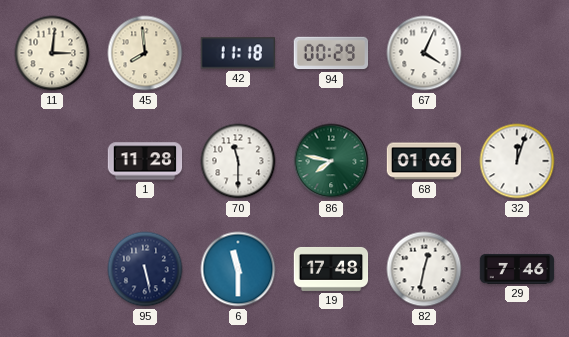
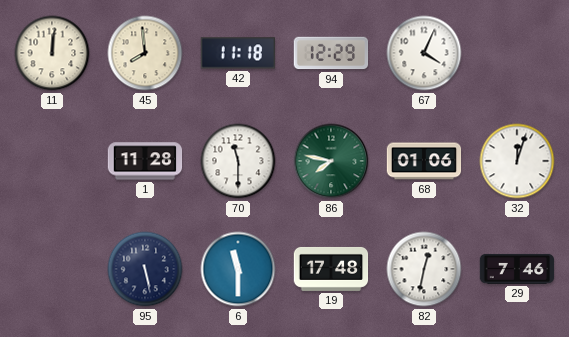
11: 3:01 -> 12:01 (52, 53)
94: 00:29 -> 12:29 (331, 53)
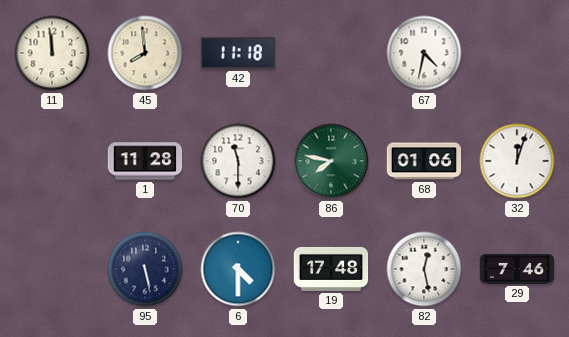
11: 12:01 -> 11:59 (52, 53)
94: 12:29 -> none (331, 53)
67: 4:04 -> 4:32 (424, 53)
6: 11:30 -> 4:30 (238, 269)
82: 12:32 -> 12:28 (424, 269)
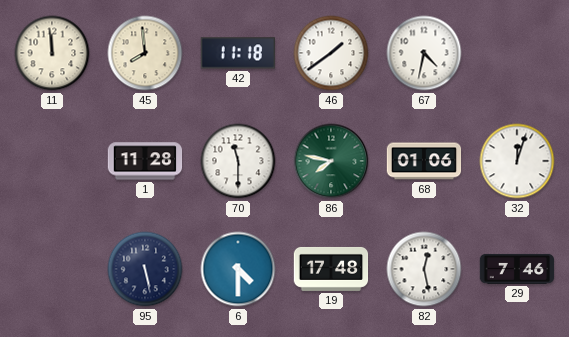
46: none -> 1:39 (331, 53)
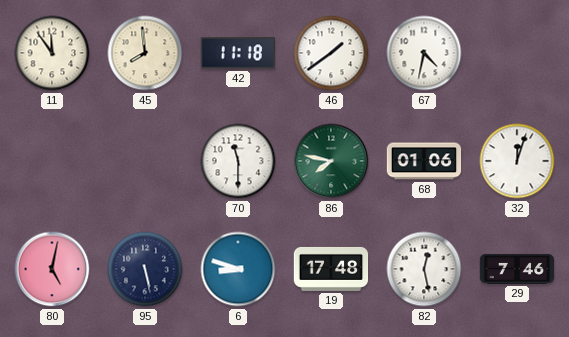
11: 11:59 -> 11:54 (52, 53)
1: 11:28 -> none (145, 161)
80: none -> 5:02 (52, 269)
6: 4:30 -> 8:48 (238, 269)
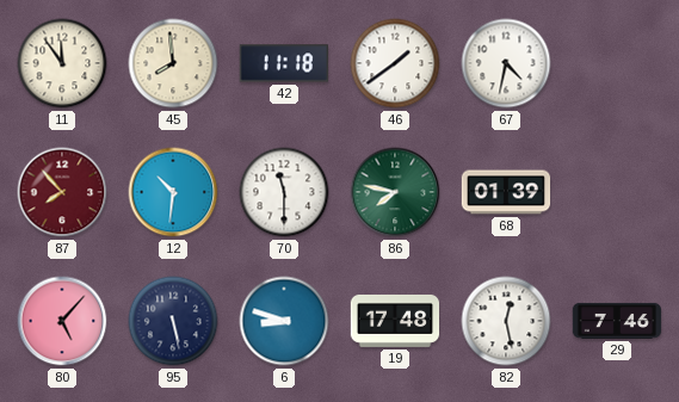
87: none -> 7:53 (62, 192)
12: none -> 10:31 (173, 192)
68: 01:06 -> 01:39 (506, 192)
32: 12:03 -> none (517, 161)
80: 5:02 -> 5:07 (62, 321)
